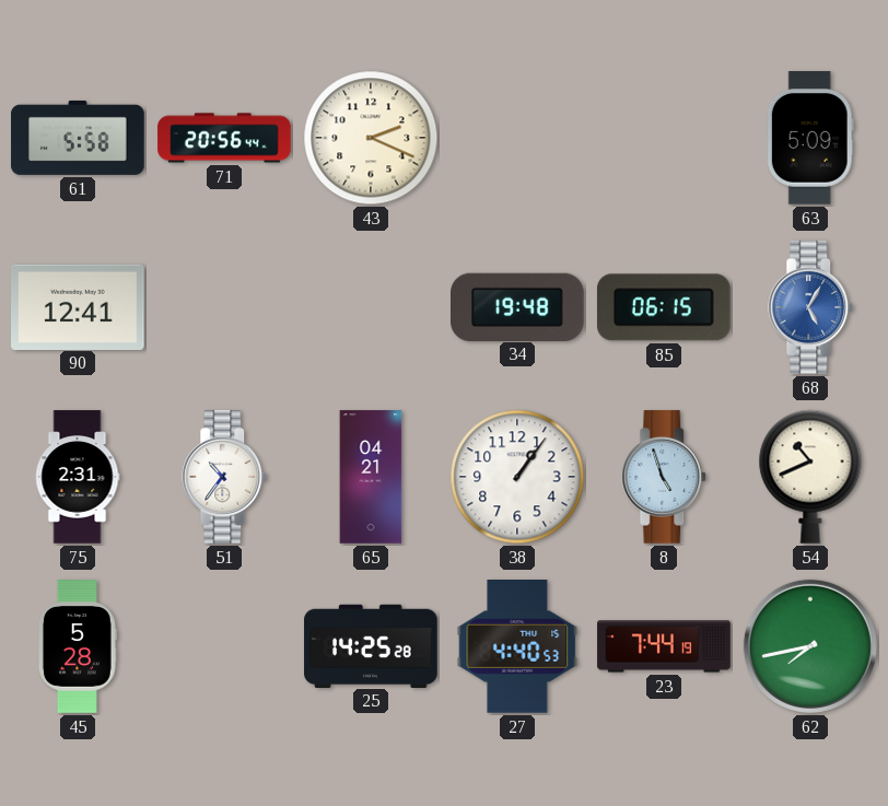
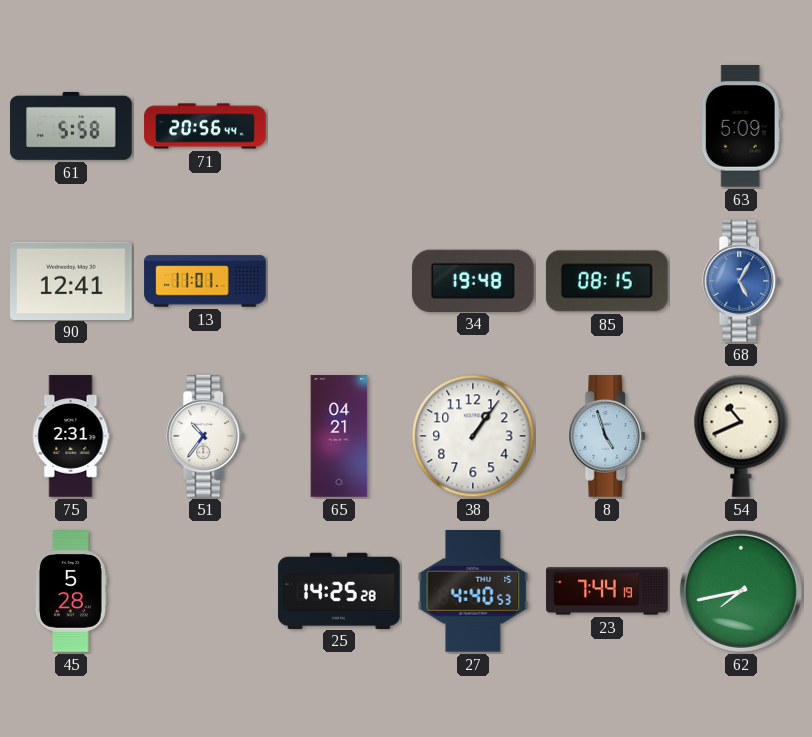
43: 2:19 -> none (371, 138)
13: none -> 11:01 (205, 281)
85: 06:15 -> 08:15 (607, 281)
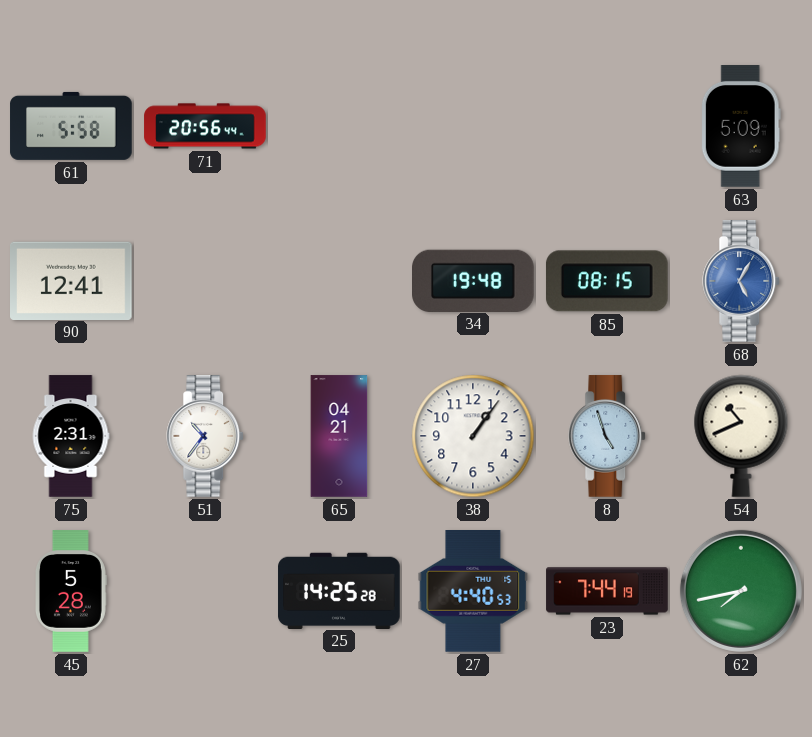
13: 11:01 -> none (205, 281)
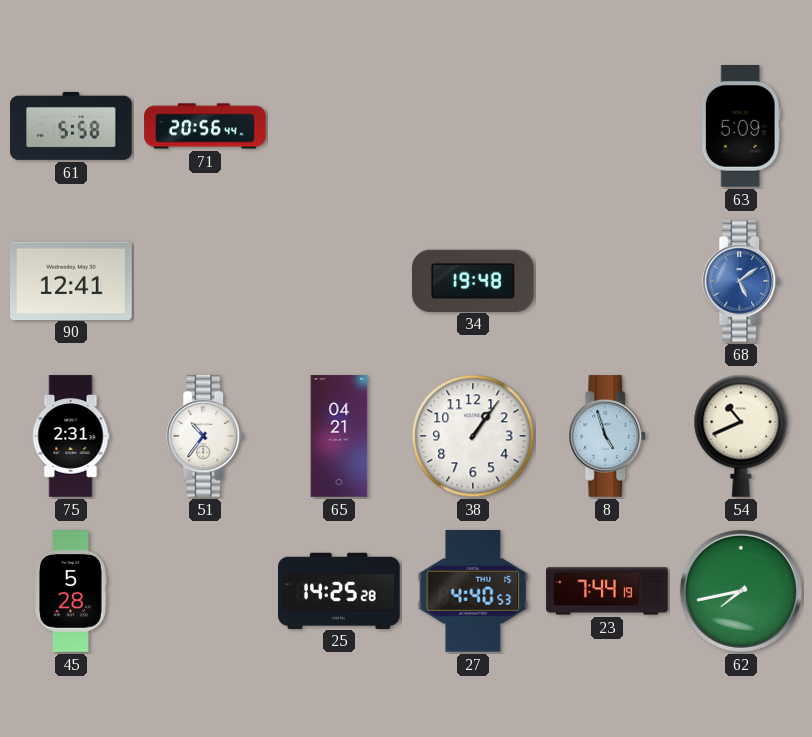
85: 08:15 -> none (607, 281)
68: 5:05 -> 5:09 (742, 281)
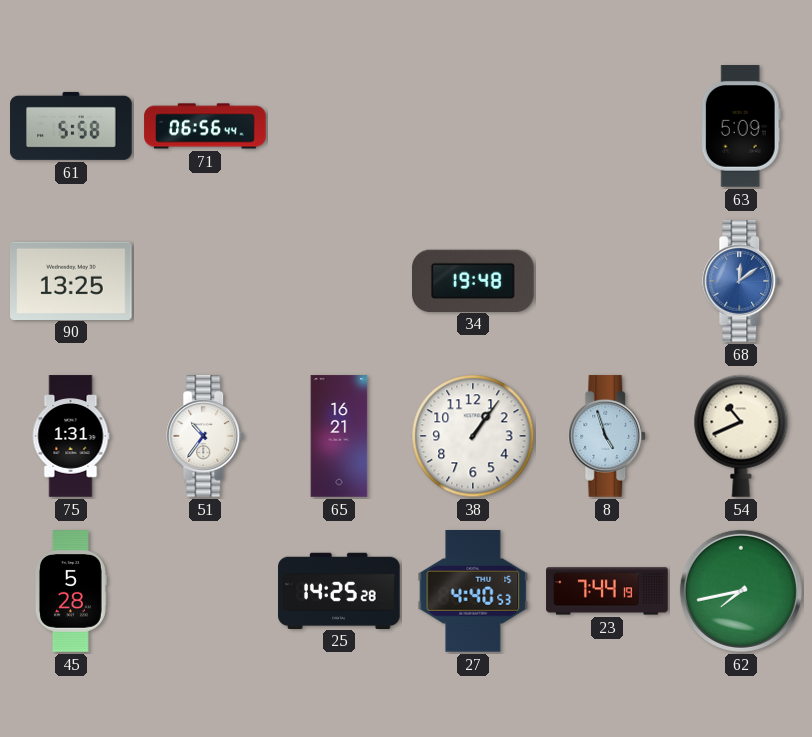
71: 20:56 -> 06:56 (205, 126)
90: 12:41 -> 13:25 (72, 280)
68: 5:09 -> 12:09 (742, 281)
75: 2:31 -> 1:31 (71, 436)
65: 04:21 -> 16:21 (339, 436)
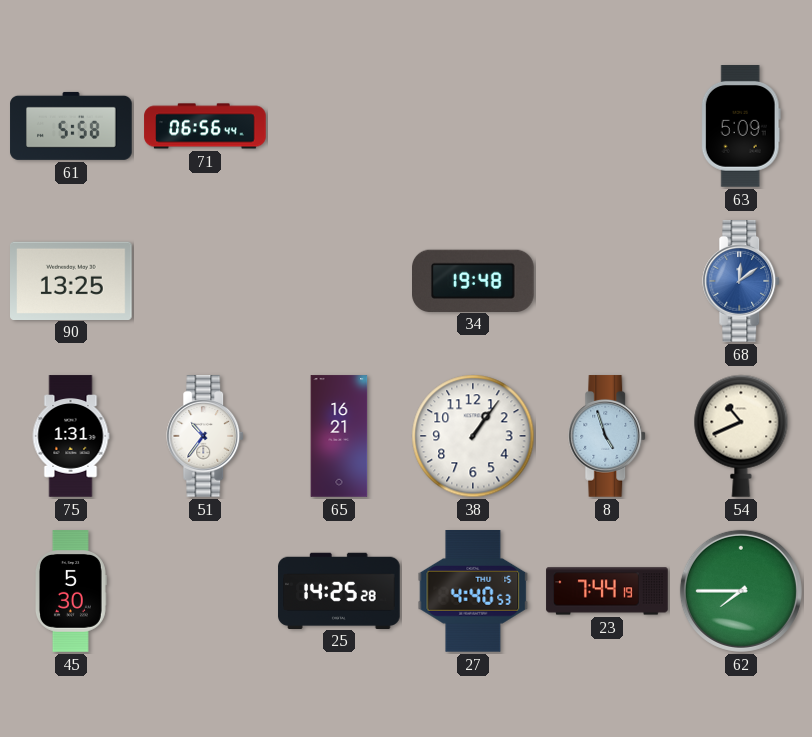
45: 5:28 -> 5:30 (70, 591)
62: 7:43 -> 7:45 (741, 591)
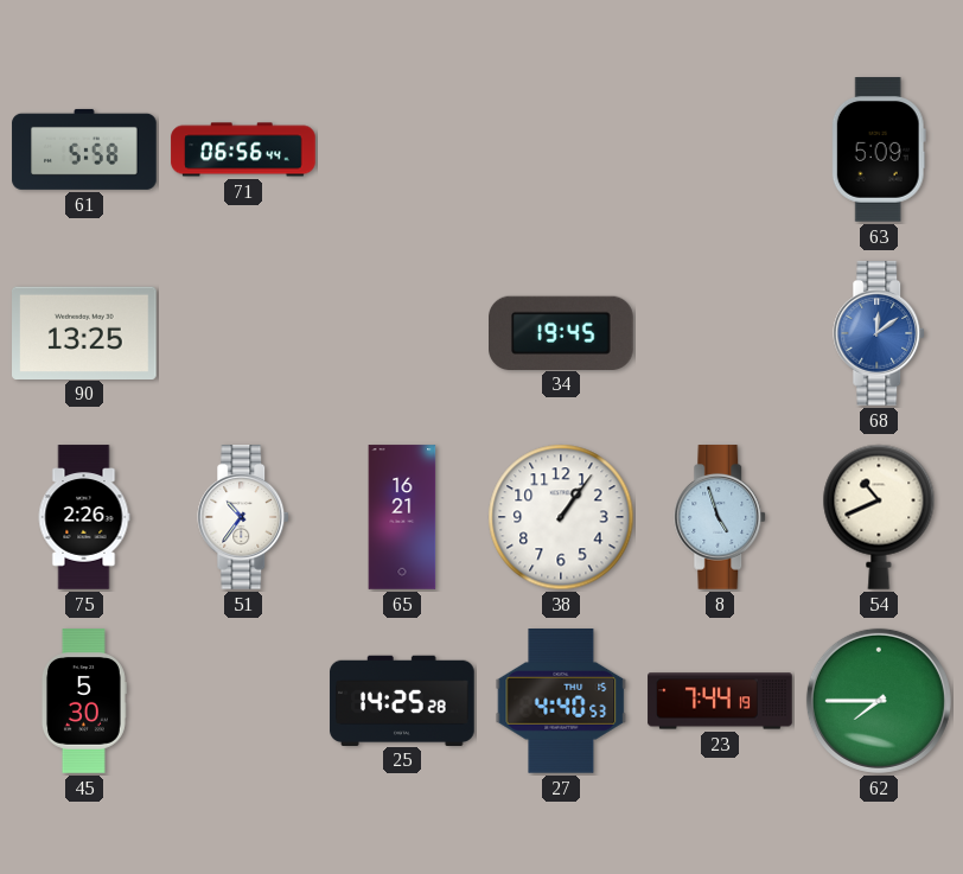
34: 19:48 -> 19:45 (562, 332)
75: 1:31 -> 2:26 (84, 517)
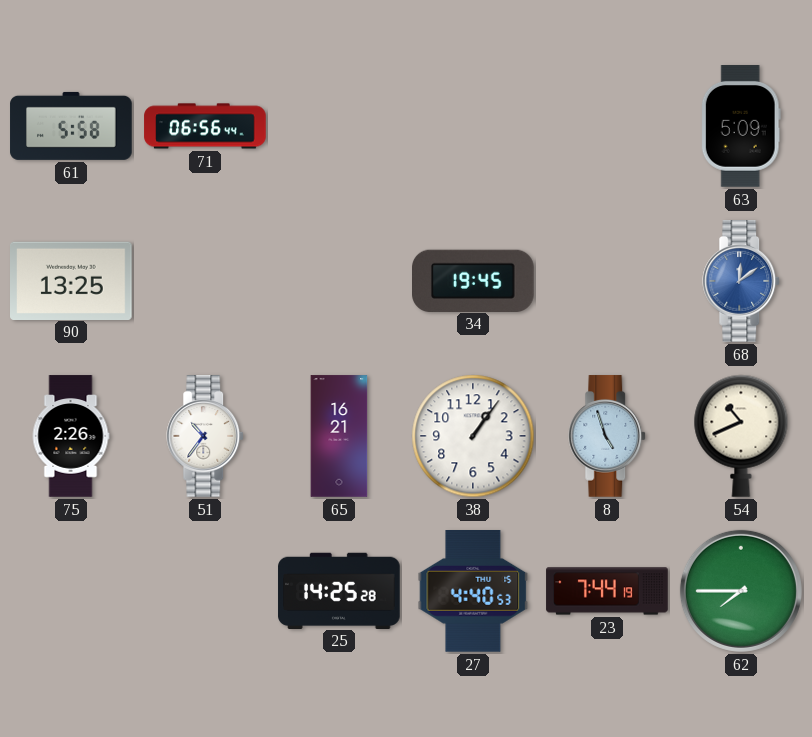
45: 5:30 -> none (83, 701)
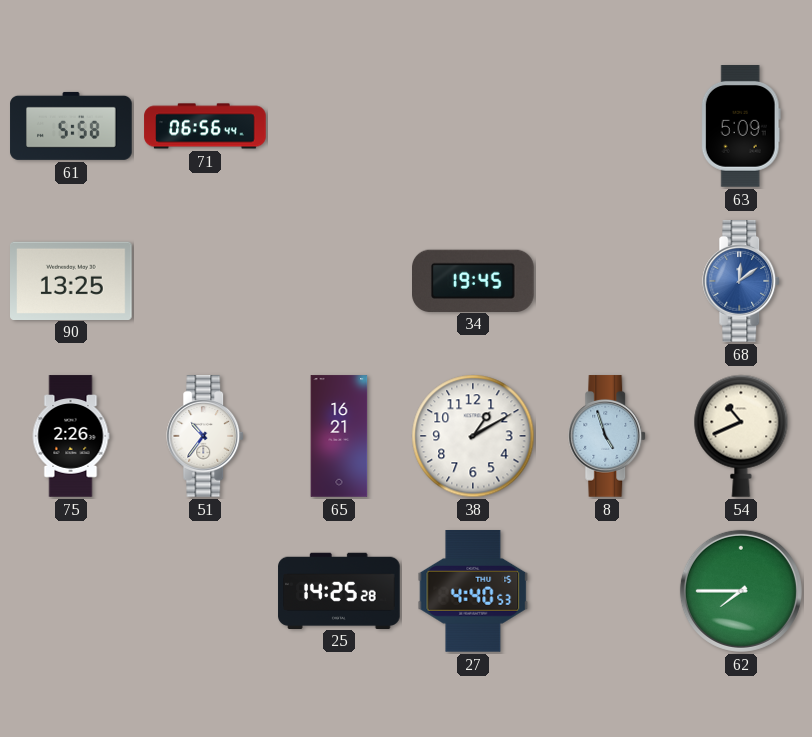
38: 1:06 -> 1:10 (473, 436)
23: 7:44 -> none (607, 591)
